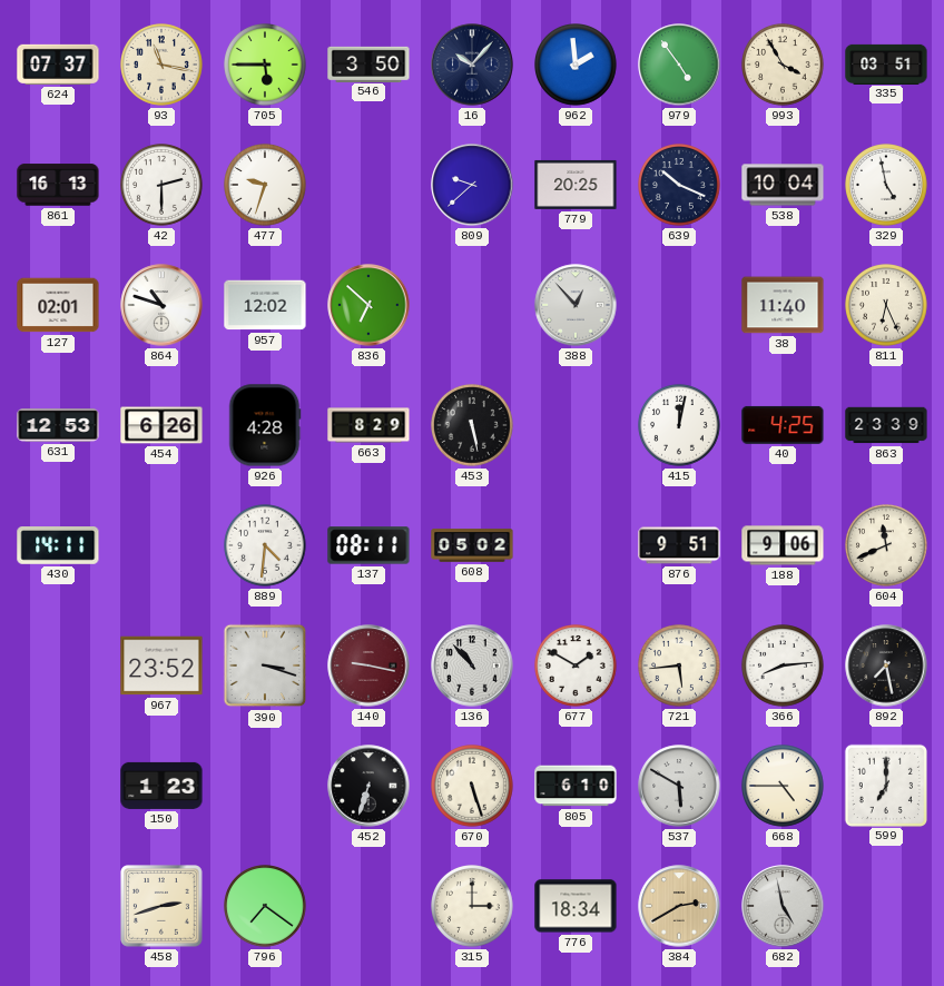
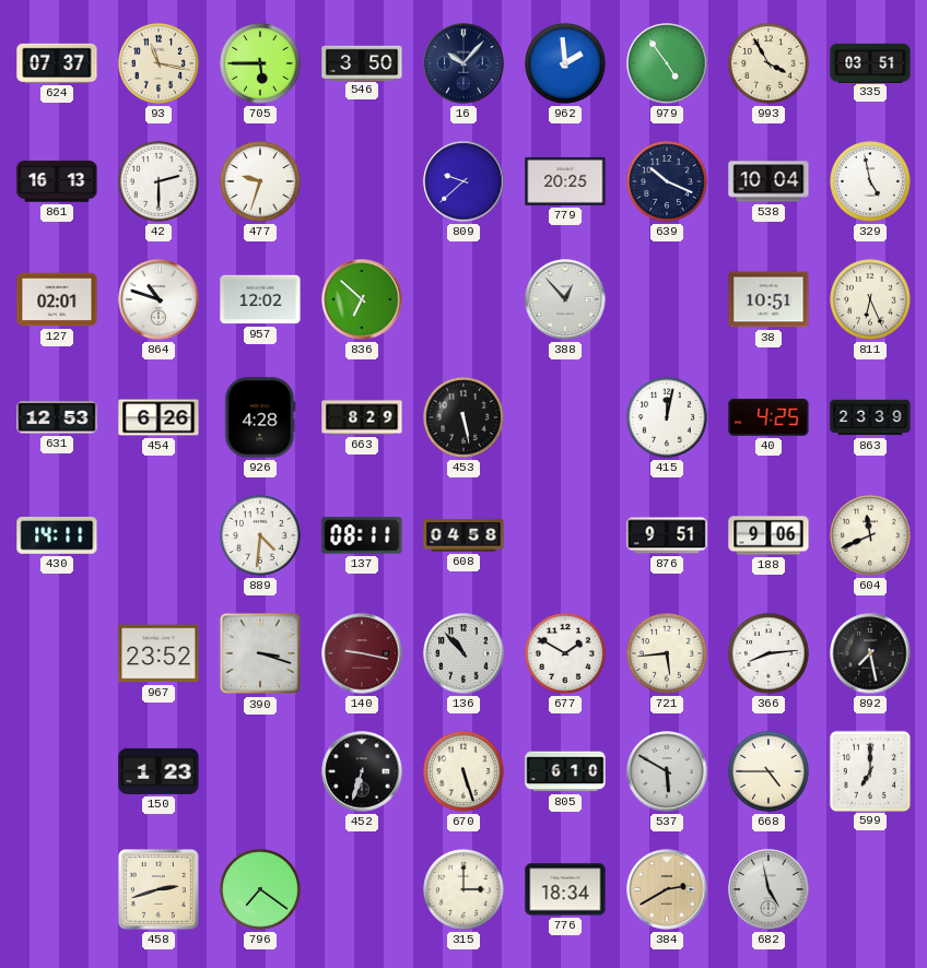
38: 11:40 -> 10:51 (768, 299)
608: 05:02 -> 04:58 (463, 535)
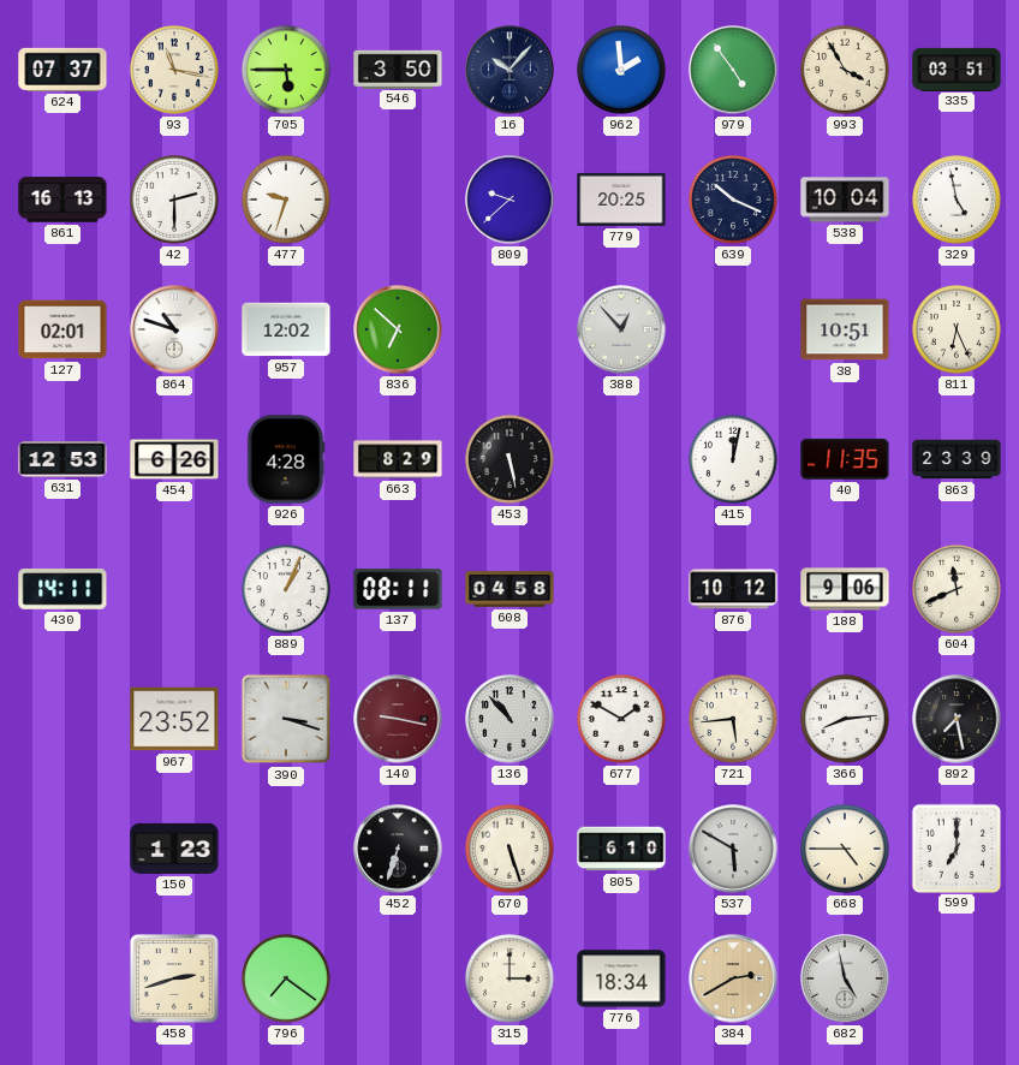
40: 4:25 -> 11:35 (845, 459)
889: 4:31 -> 1:04 (287, 590)
876: 9:51 -> 10:12 (733, 589)
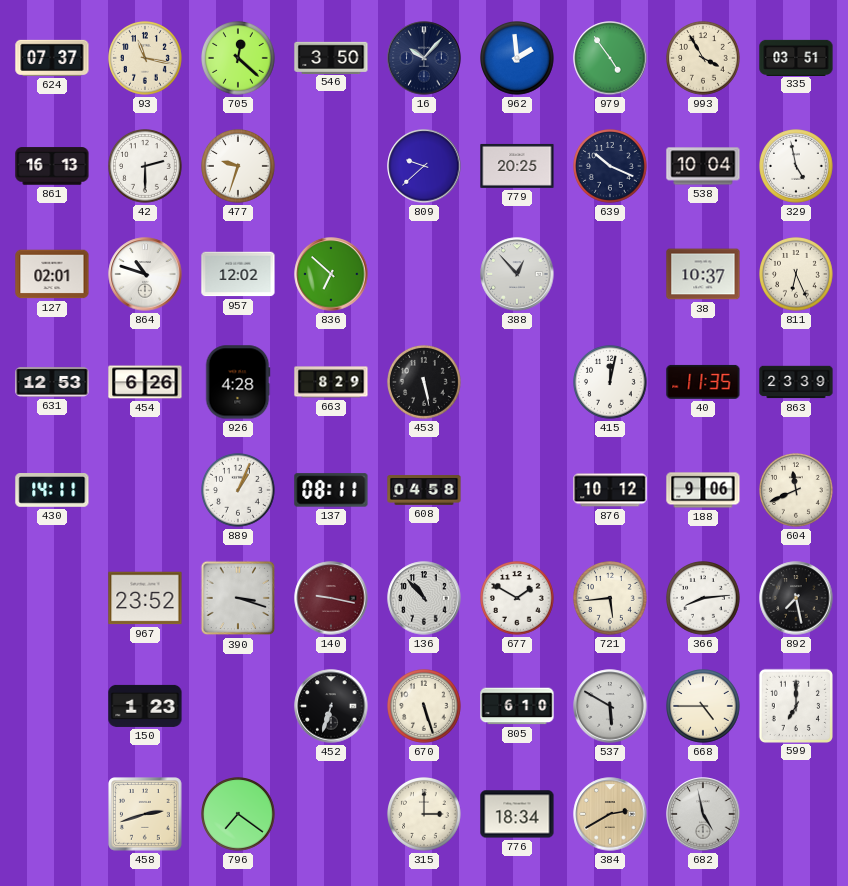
705: 5:45 -> 12:22 (239, 59)
38: 10:51 -> 10:37 (703, 274)
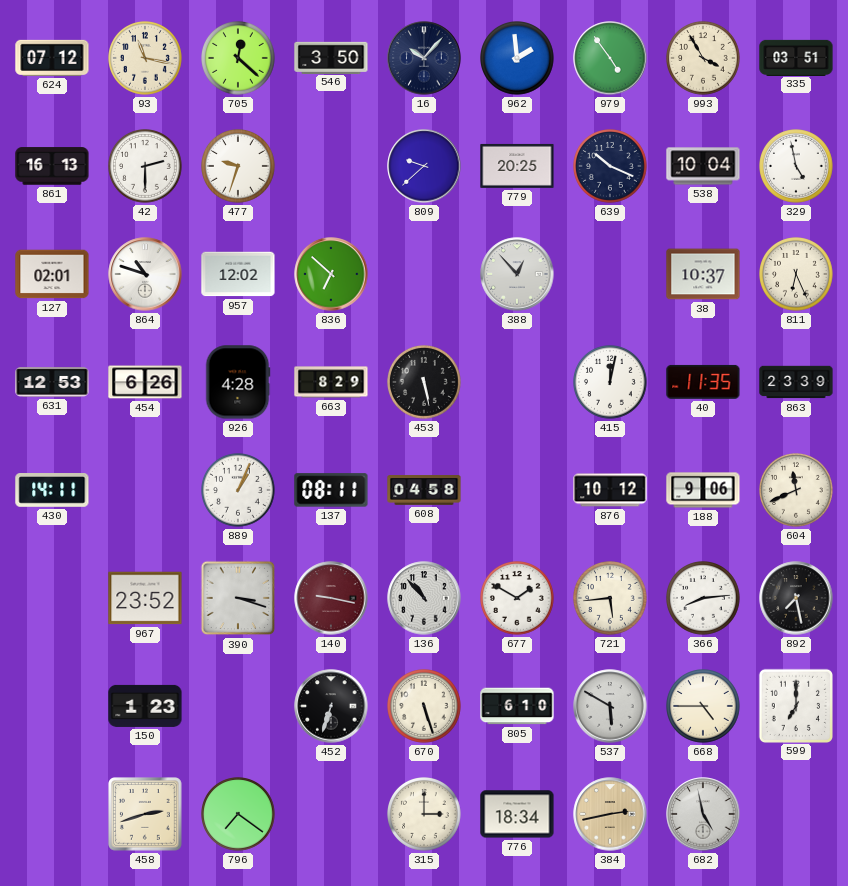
624: 07:37 -> 07:12 (52, 58)
384: 2:40 -> 2:43 (610, 814)
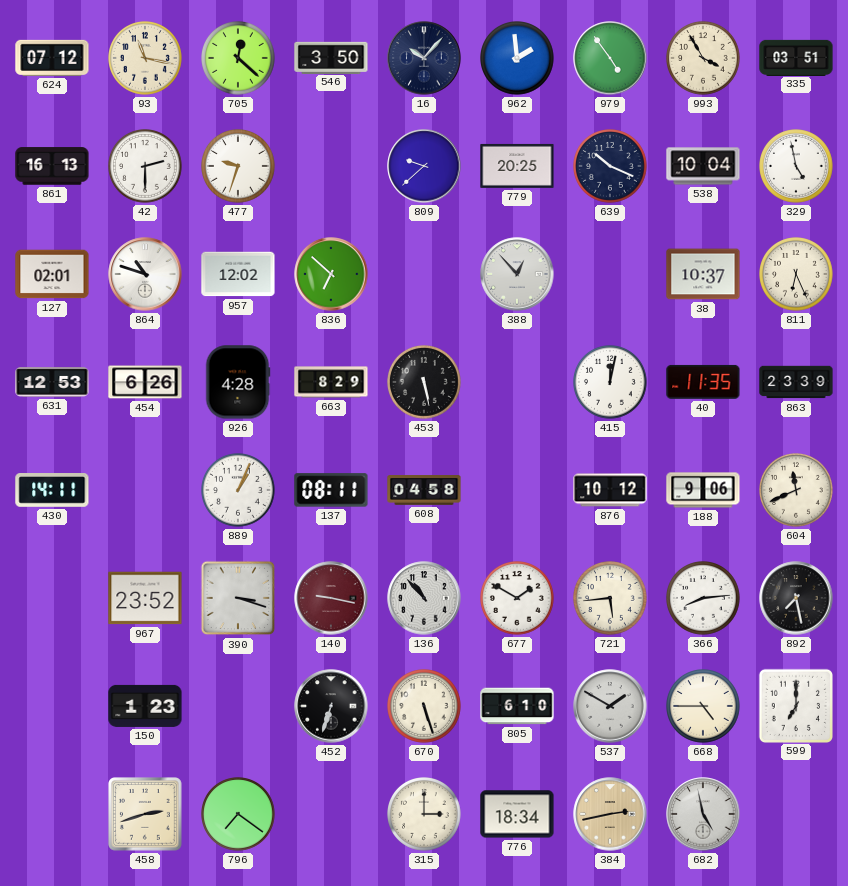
537: 5:50 -> 1:50 (610, 706)
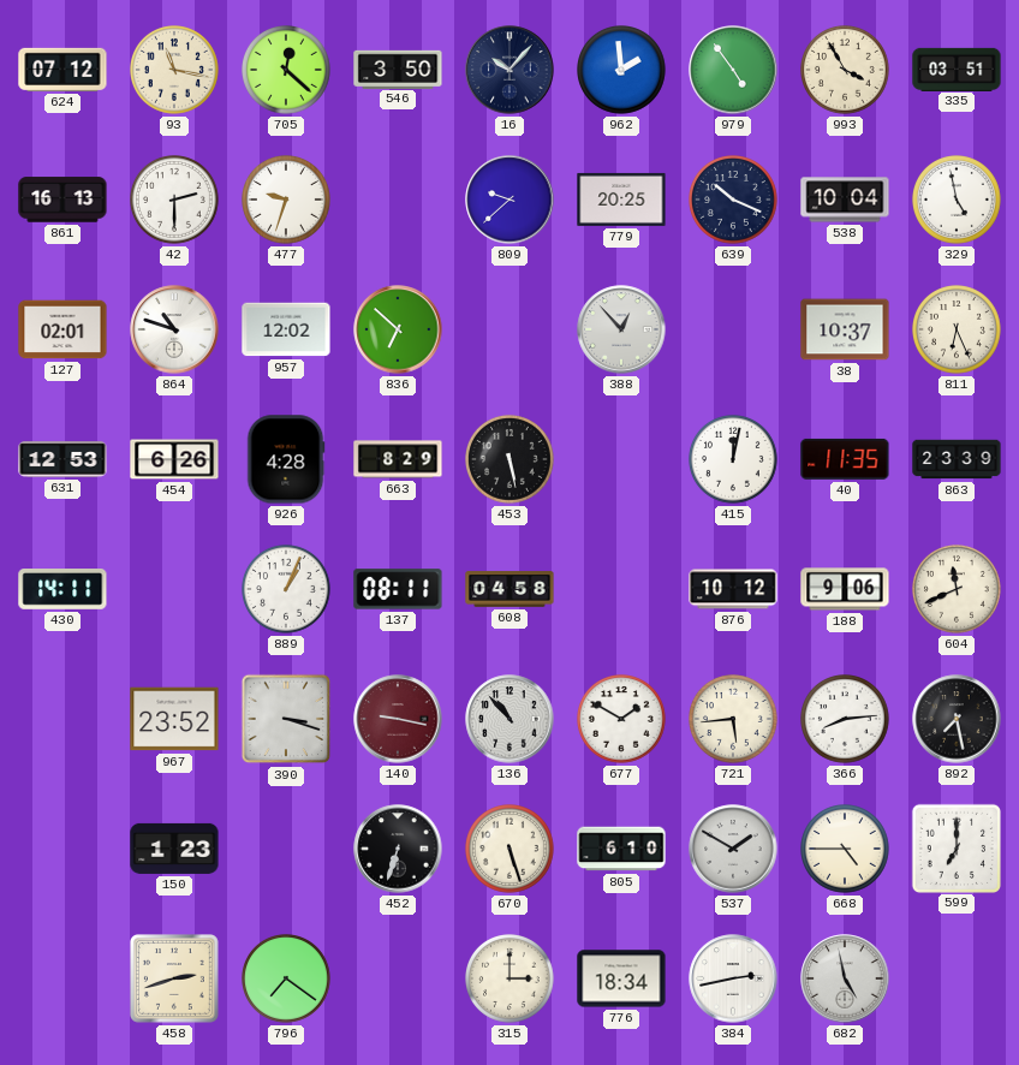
384 dial: champagne -> white (733, 978)
